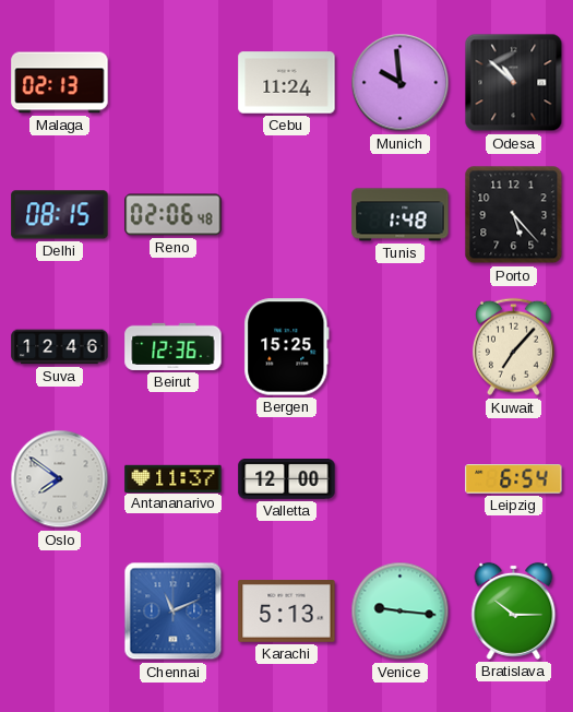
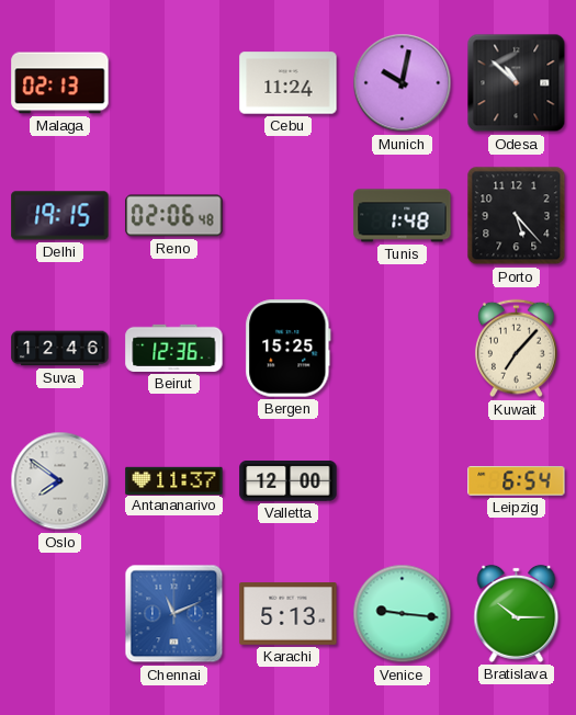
Munich: 9:59 -> 10:02 (403, 83)
Delhi: 08:15 -> 19:15 (60, 216)
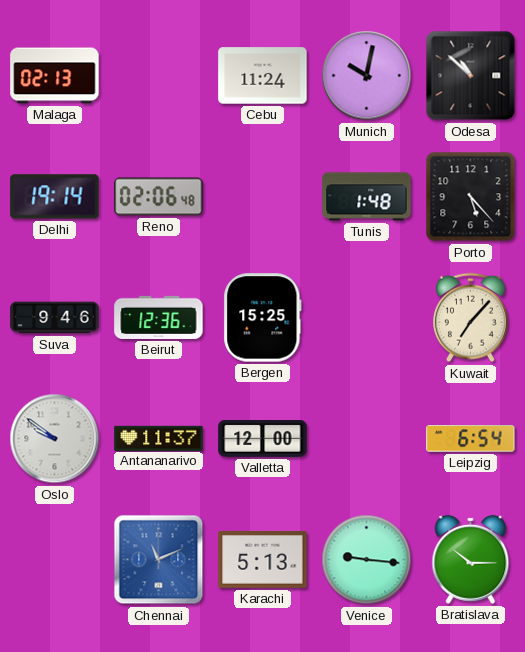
Delhi: 19:15 -> 19:14 (55, 197)
Suva: 12:46 -> 9:46 (55, 318)
Oslo: 7:51 -> 9:51 (55, 439)
